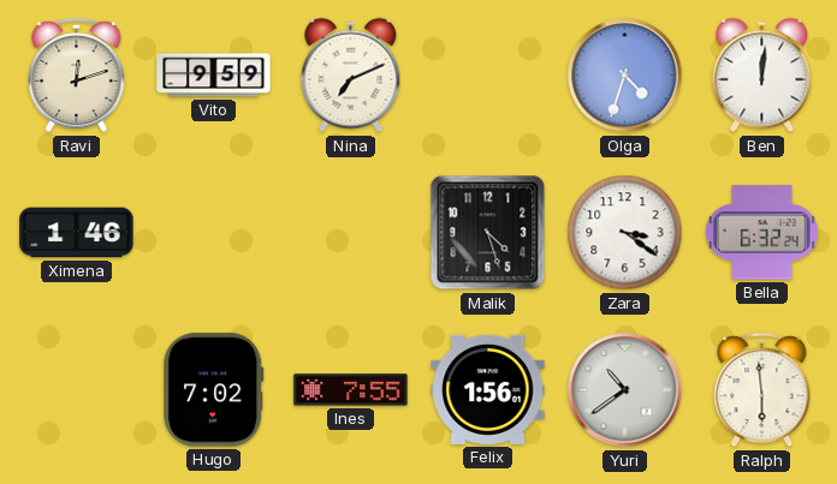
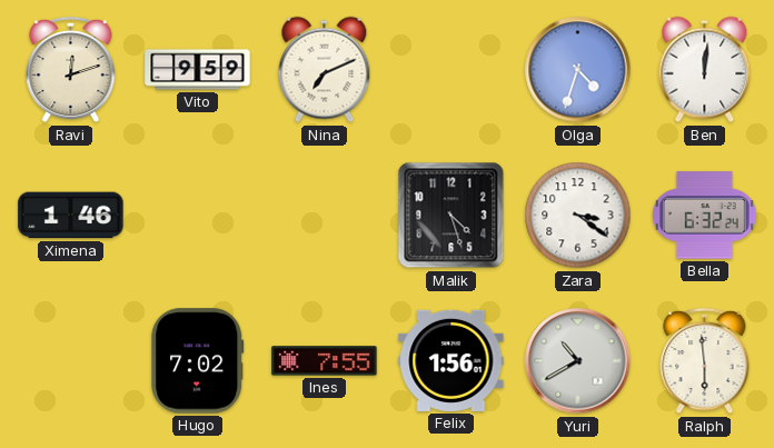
Yuri: 10:39 -> 10:40 (578, 361)
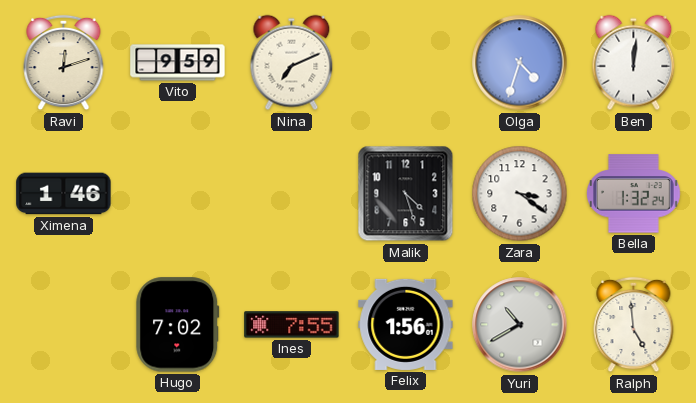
Bella: 6:32 -> 1:32 (634, 194)
Ralph: 5:59 -> 4:59 (634, 325)
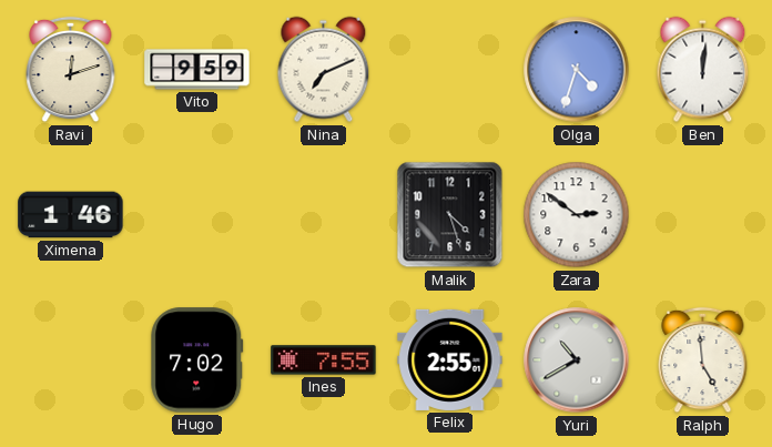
Zara: 3:21 -> 2:51 (577, 215)
Bella: 1:32 -> none (634, 194)
Felix: 1:56 -> 2:55 (450, 359)
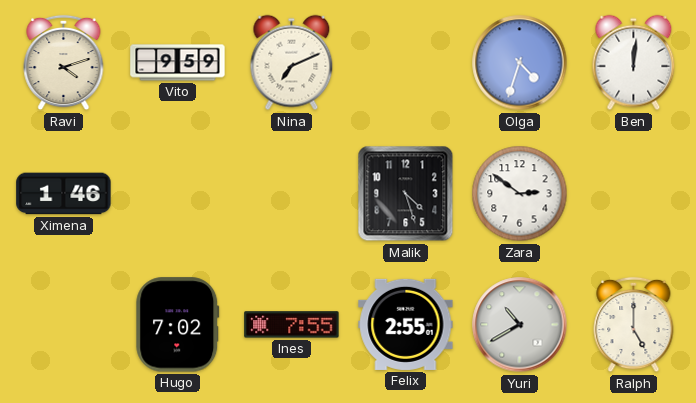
Ravi: 12:12 -> 4:12 (64, 63)
Ralph: 4:59 -> 5:00 (634, 325)
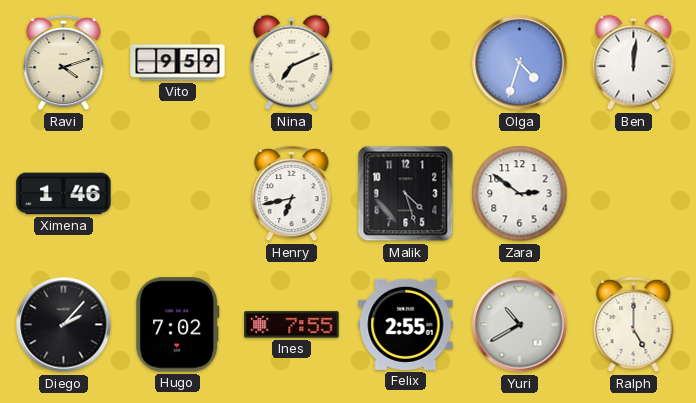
Henry: none -> 6:43 (292, 194)
Diego: none -> 2:07 (64, 325)
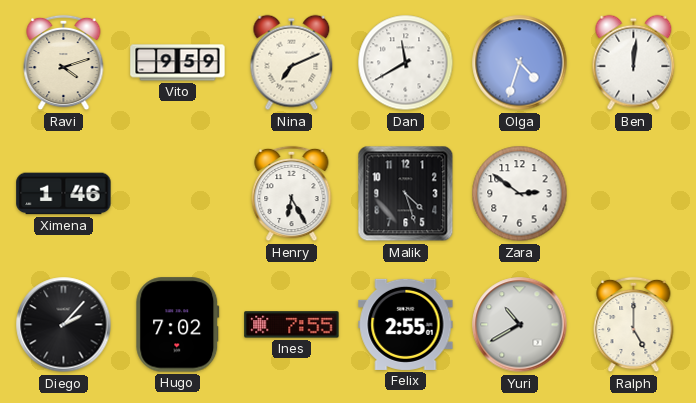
Dan: none -> 11:40 (406, 63)
Henry: 6:43 -> 6:25 (292, 194)
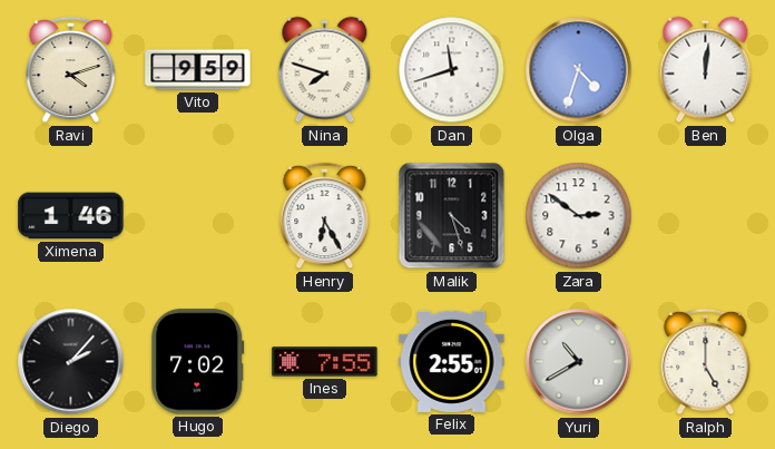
Nina: 7:11 -> 7:48 (325, 70)
Dan: 11:40 -> 11:42 (452, 70)
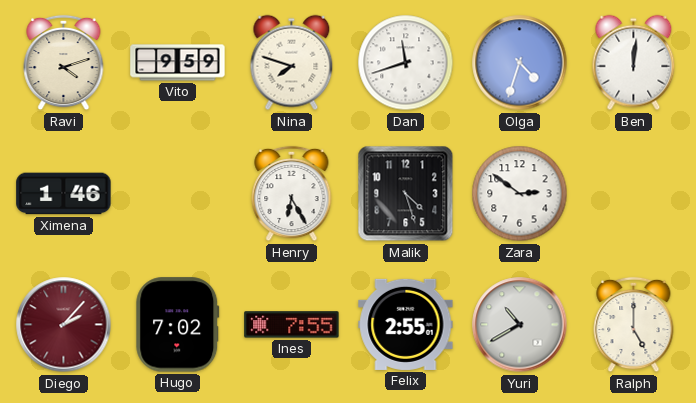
Diego dial: black -> burgundy (64, 325)
